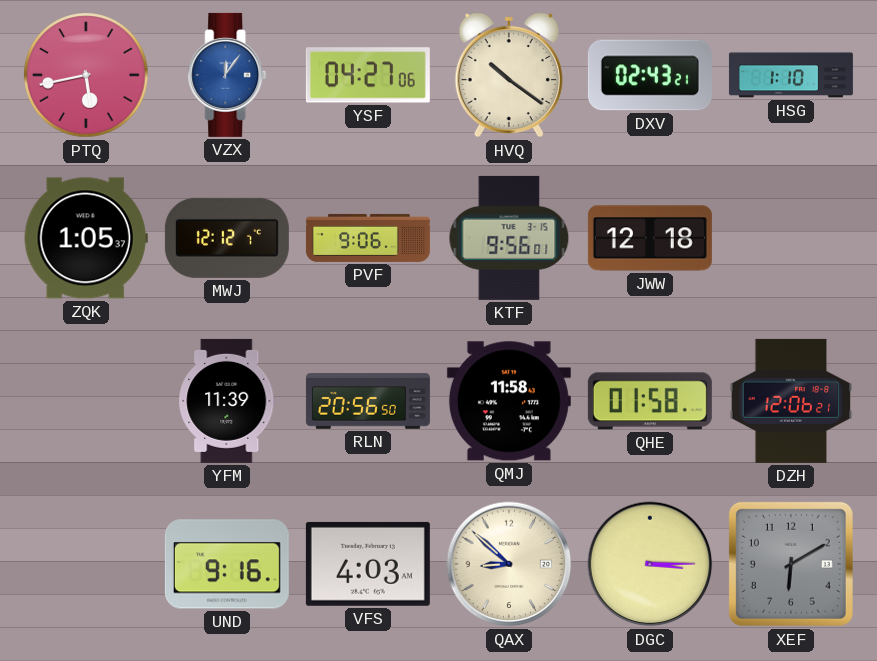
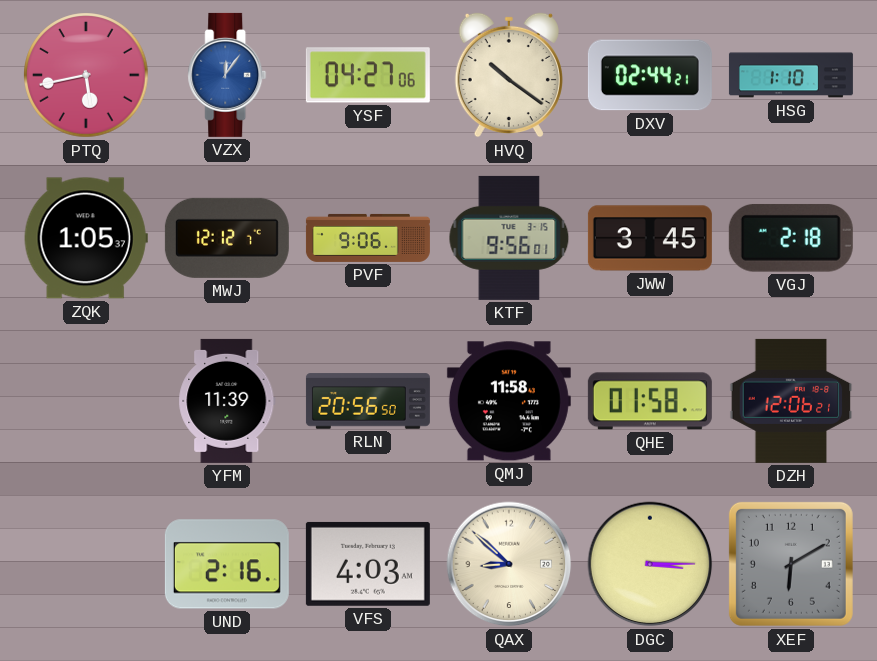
DXV: 02:43 -> 02:44 (650, 75)
JWW: 12:18 -> 3:45 (650, 238)
VGJ: none -> 2:18 (791, 238)
UND: 9:16 -> 2:16 (227, 564)
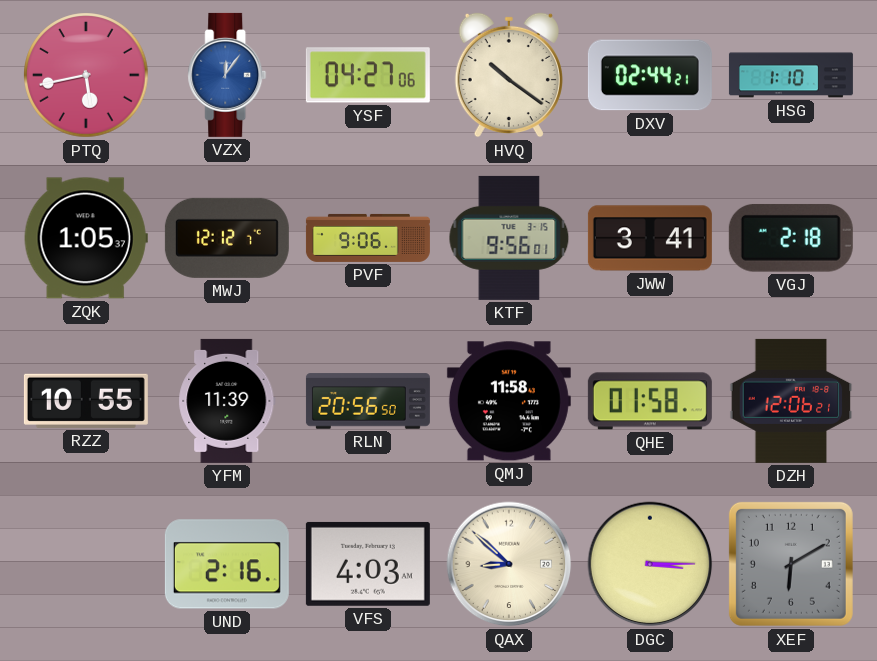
JWW: 3:45 -> 3:41 (650, 238)
RZZ: none -> 10:55 (86, 401)
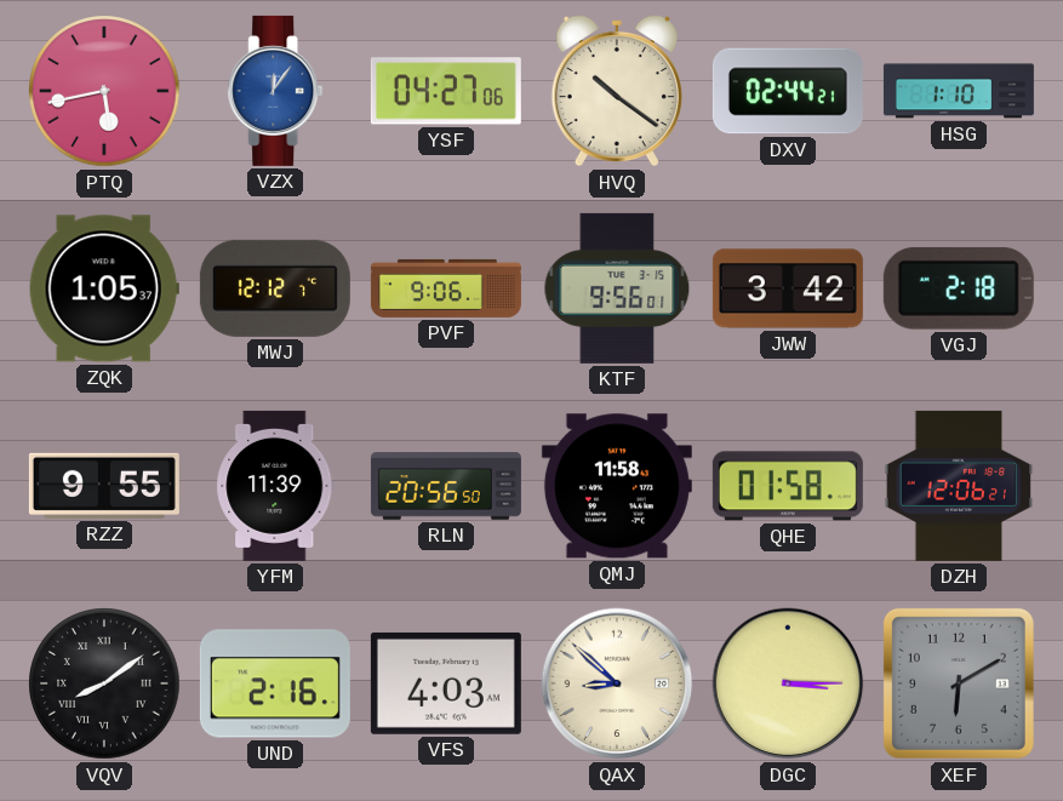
JWW: 3:41 -> 3:42 (788, 288)
RZZ: 10:55 -> 9:55 (104, 486)
VQV: none -> 8:09 (104, 683)
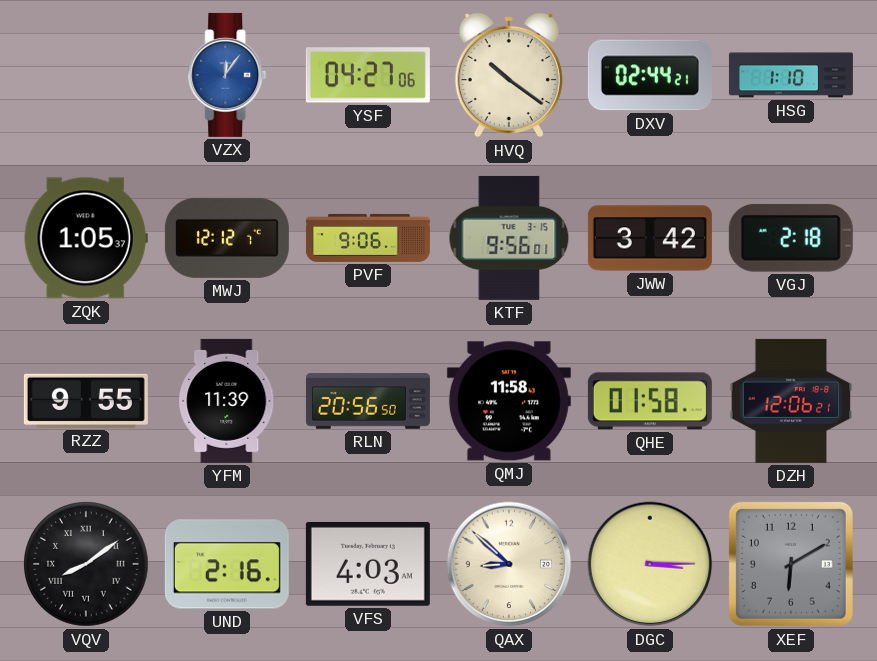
PTQ: 5:43 -> none (104, 91)
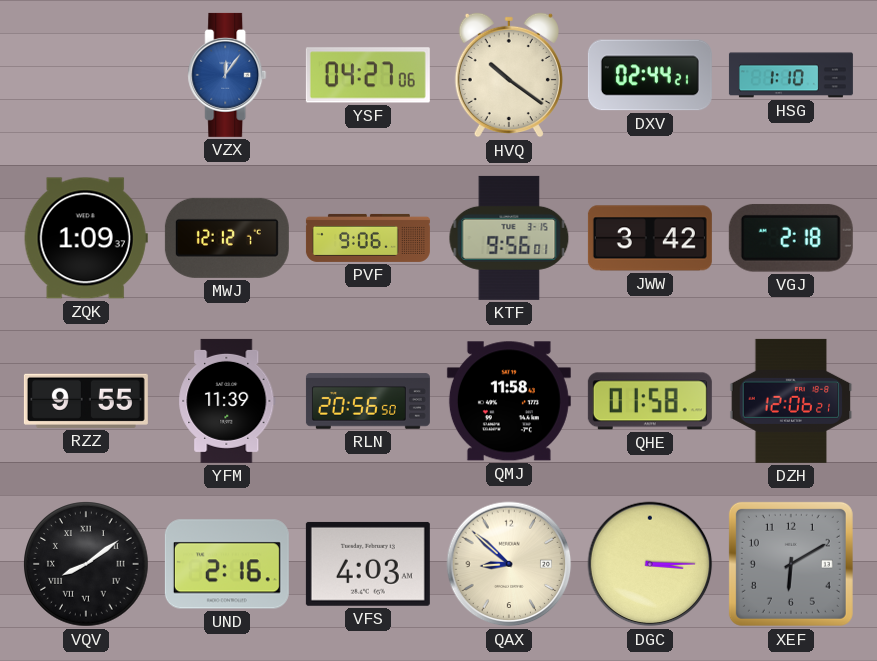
ZQK: 1:05 -> 1:09 (86, 238)
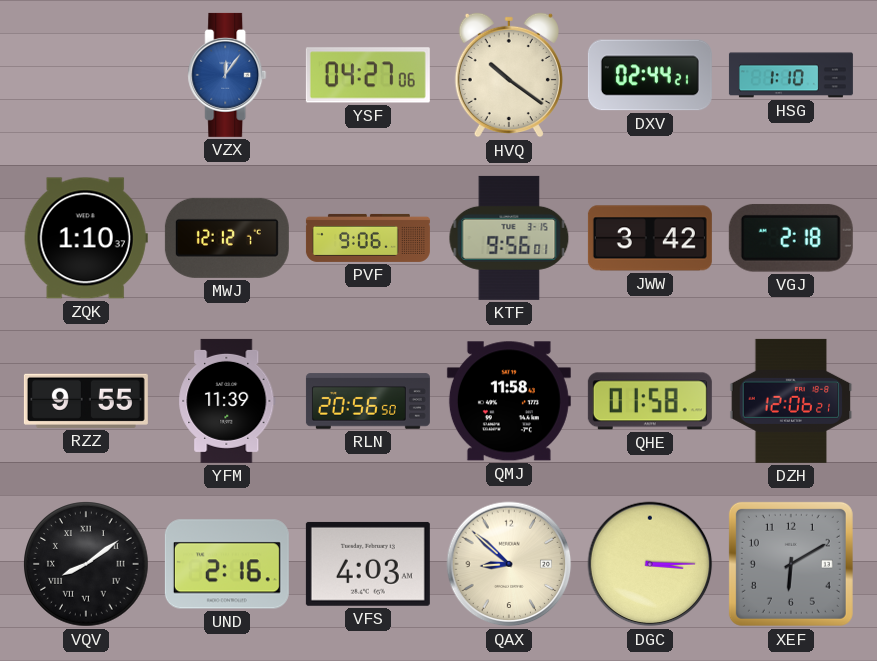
ZQK: 1:09 -> 1:10 (86, 238)
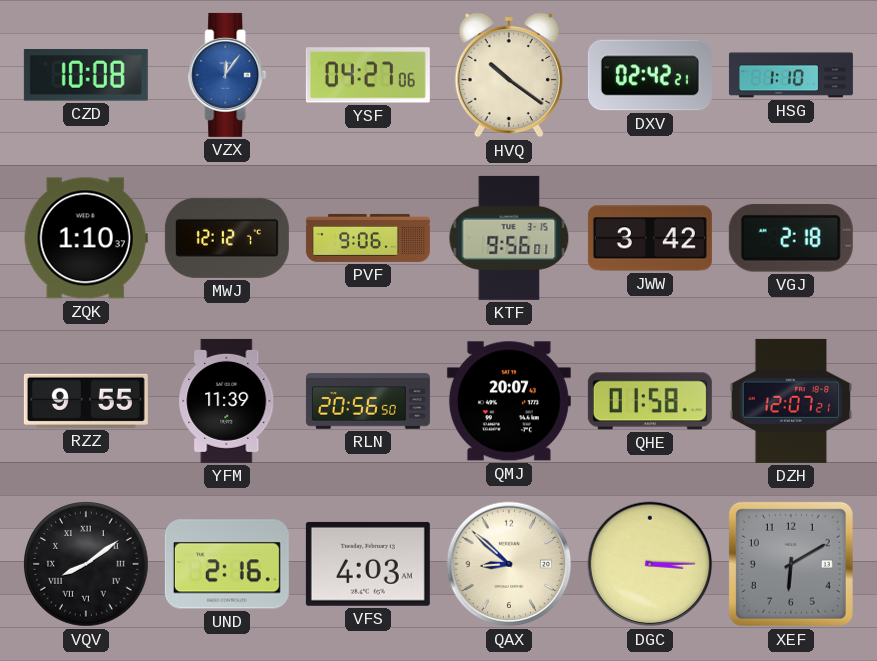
CZD: none -> 10:08 (86, 76)
DXV: 02:44 -> 02:42 (650, 75)
QMJ: 11:58 -> 20:07 (509, 401)
DZH: 12:06 -> 12:07 (791, 401)
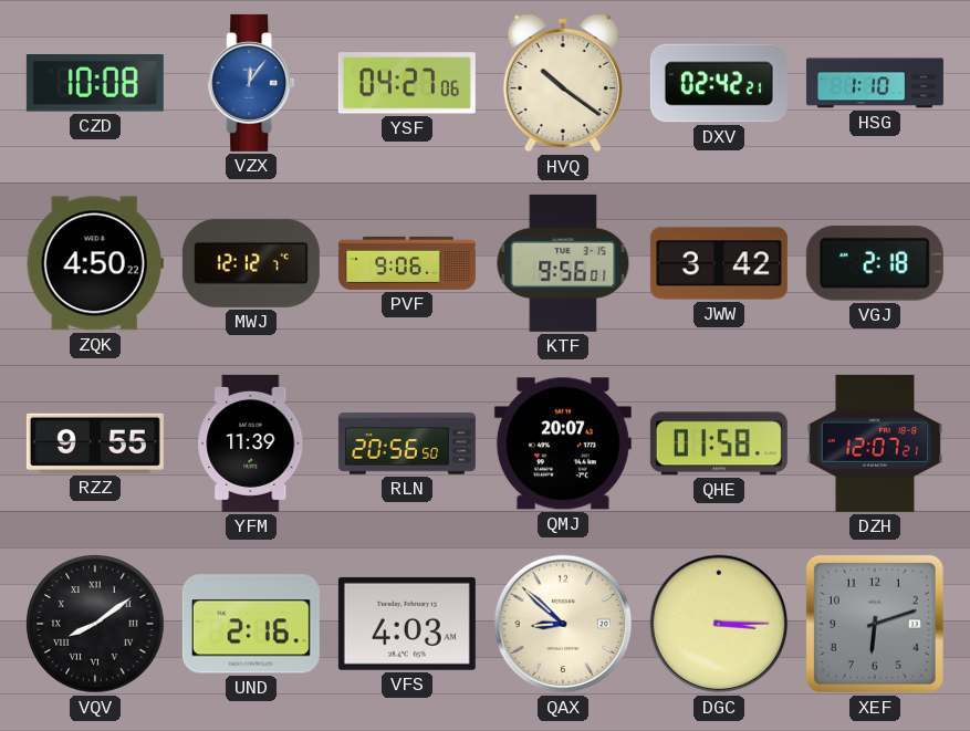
ZQK: 1:10 -> 4:50 (95, 263)
XEF: 6:10 -> 6:12 (875, 624)
